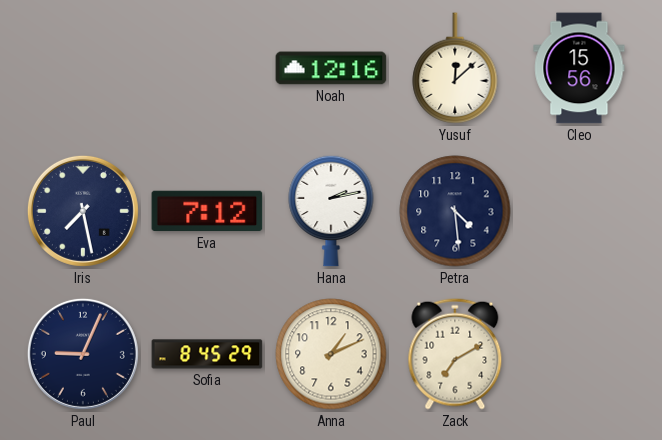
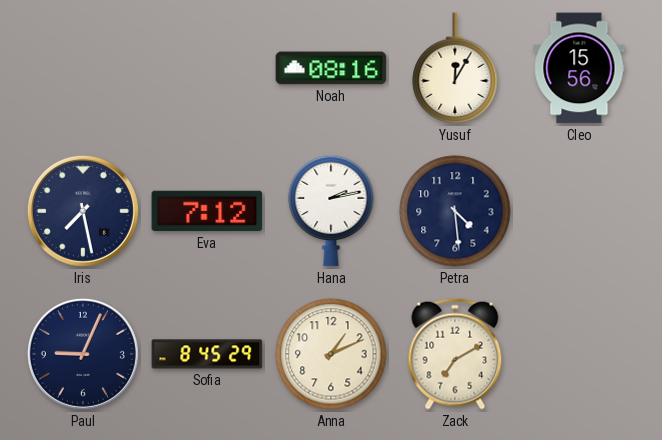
Noah: 12:16 -> 08:16 (331, 68)
Yusuf: 12:08 -> 12:05 (455, 69)
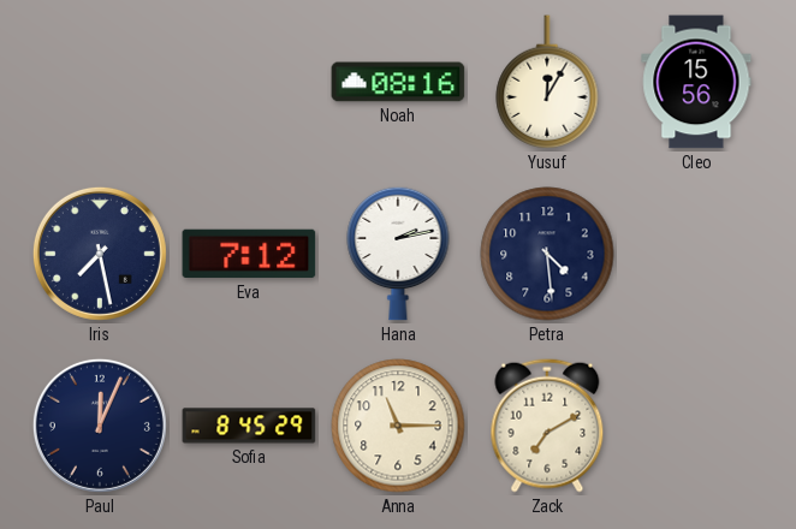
Paul: 9:04 -> 12:04 (100, 426)
Anna: 1:11 -> 11:15 (398, 426)
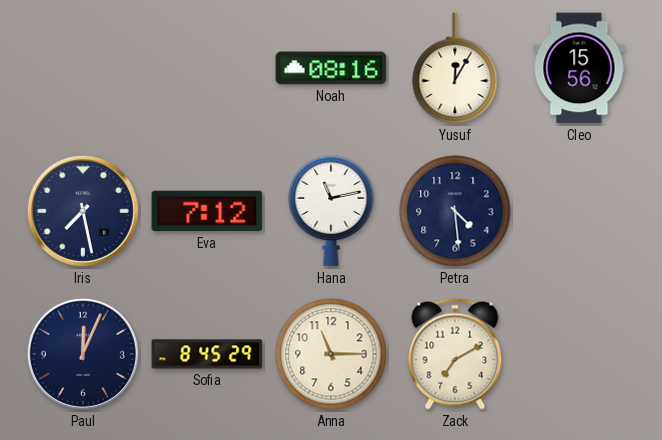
Hana: 2:13 -> 11:13 (331, 211)
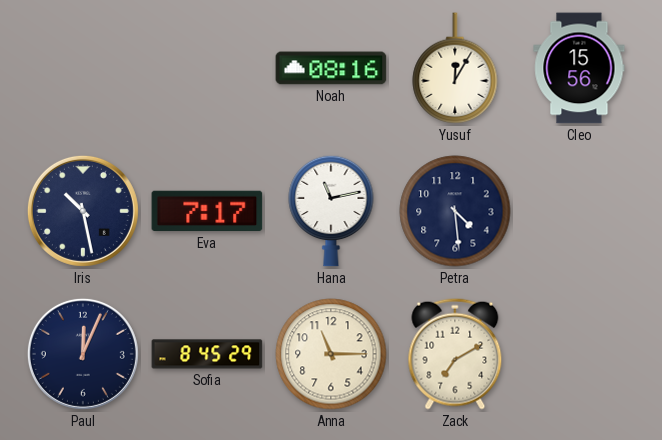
Iris: 7:28 -> 10:28 (83, 211)
Eva: 7:12 -> 7:17 (207, 211)
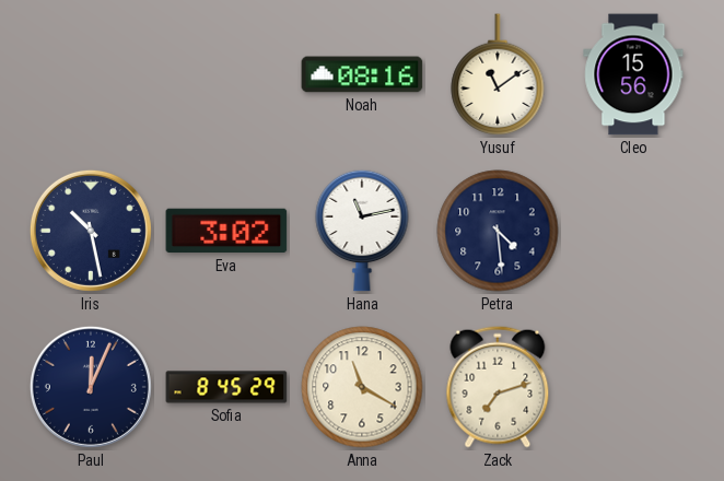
Yusuf: 12:05 -> 11:09 (498, 75)
Eva: 7:17 -> 3:02 (226, 231)
Anna: 11:15 -> 11:20 (362, 387)
Zack: 7:10 -> 7:12 (498, 387)
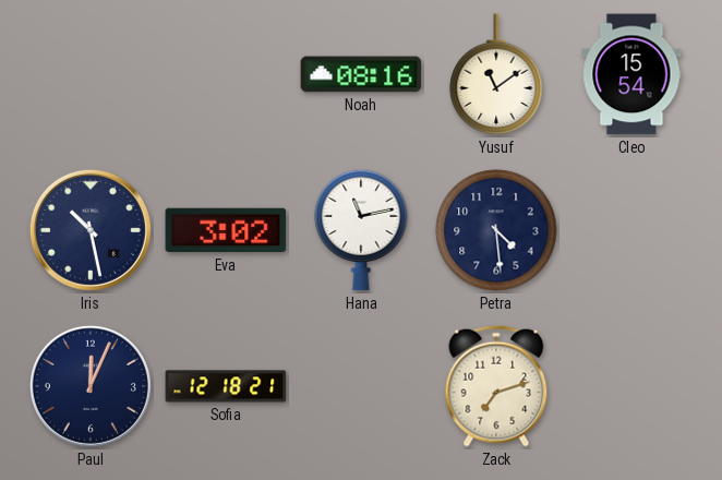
Cleo: 15:56 -> 15:54 (631, 74)
Sofia: 8:45 -> 12:18 (226, 386)
Anna: 11:20 -> none (362, 387)
